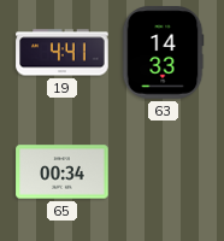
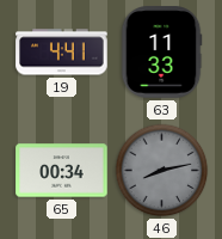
63: 14:33 -> 11:33 (161, 53)
46: none -> 8:13 (162, 171)
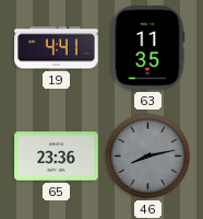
63: 11:33 -> 11:35 (147, 48)
65: 00:34 -> 23:36 (57, 157)
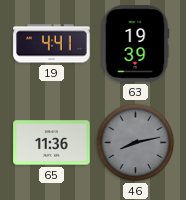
63: 11:35 -> 19:39 (135, 44)
65: 23:36 -> 11:36 (52, 143)
